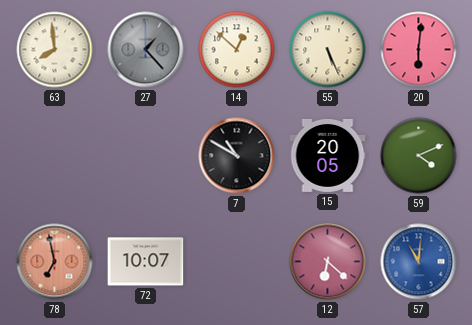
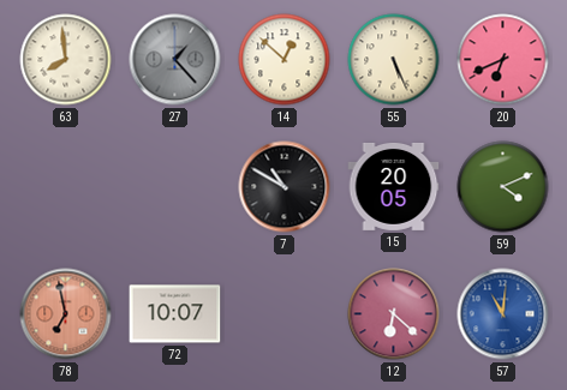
20: 6:01 -> 6:41 (503, 60)
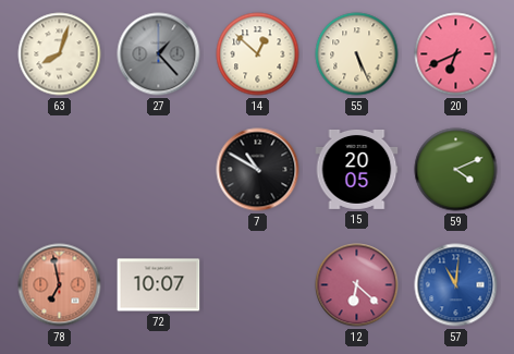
63: 7:59 -> 8:03 (60, 54)
